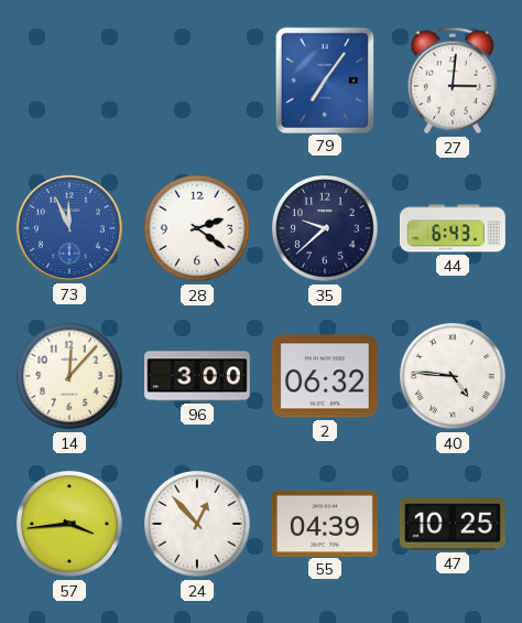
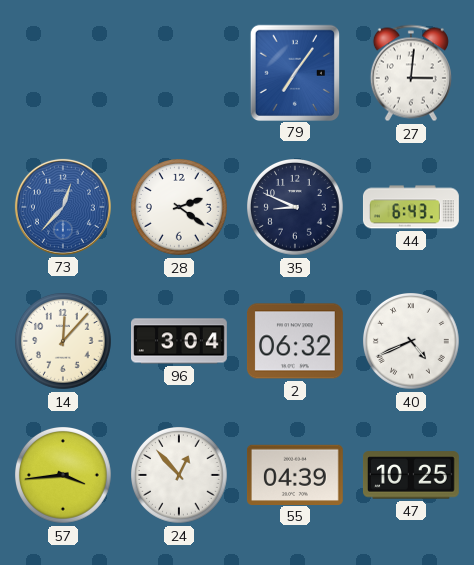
73: 11:56 -> 12:37 (63, 207)
35: 9:38 -> 8:49 (296, 208)
96: 3:00 -> 3:04 (180, 341)
40: 4:46 -> 4:41 (412, 342)
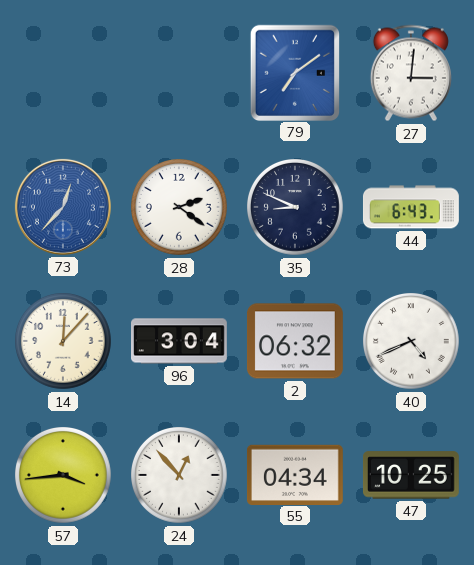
79: 7:06 -> 7:09 (294, 72)
55: 04:39 -> 04:34 (295, 474)
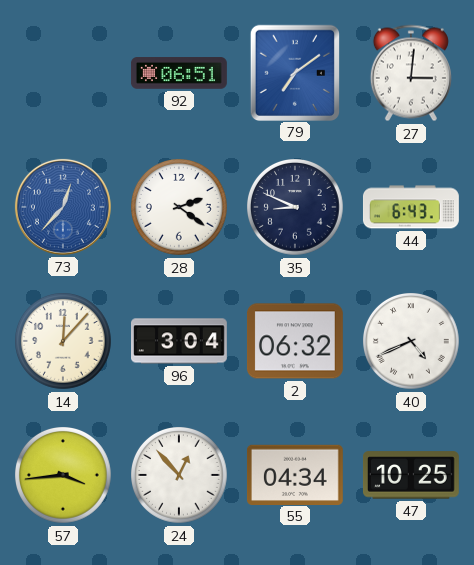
92: none -> 06:51 (179, 73)
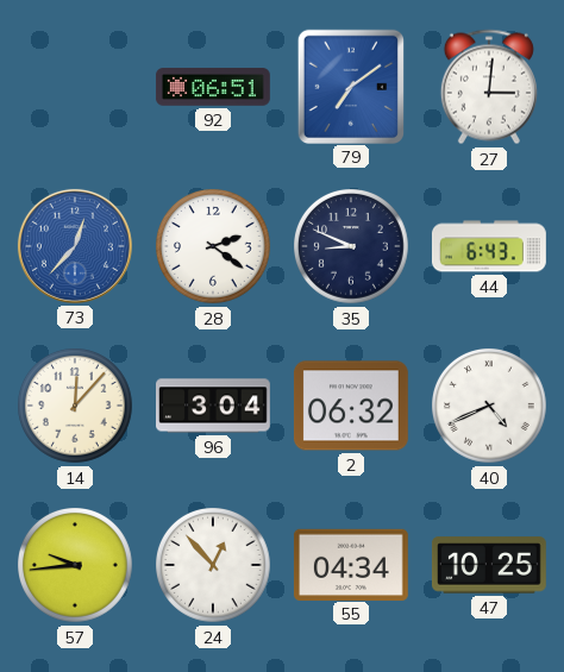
57: 3:44 -> 9:44 (76, 566)
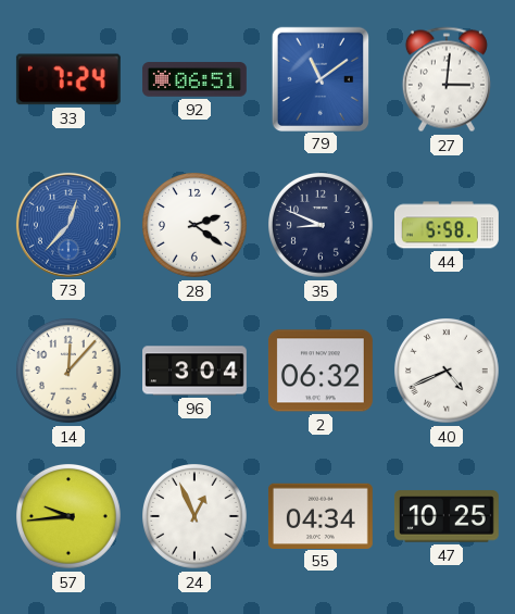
33: none -> 7:24 (68, 79)
79: 7:09 -> 11:09 (319, 78)
44: 6:43 -> 5:58 (447, 225)
24: 12:53 -> 12:56 (196, 517)
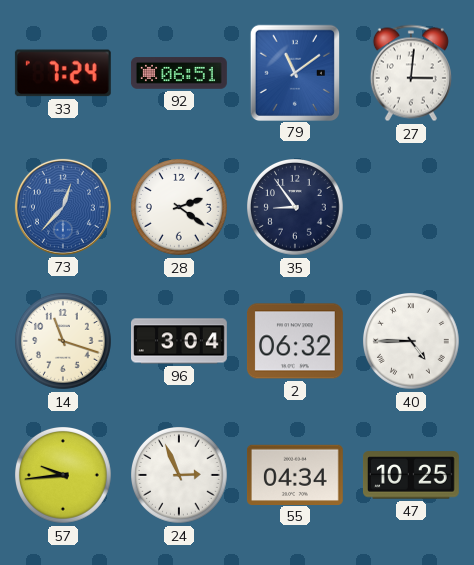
35: 8:49 -> 8:54 (296, 208)
44: 5:58 -> none (447, 225)
14: 12:07 -> 11:18 (64, 342)
40: 4:41 -> 4:45 (412, 342)
24: 12:56 -> 2:56 (180, 476)
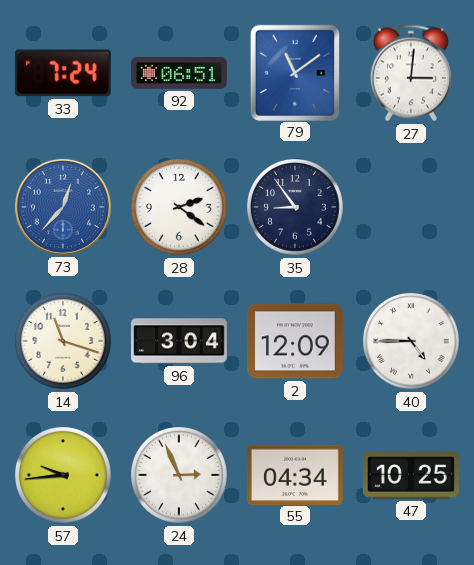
2: 06:32 -> 12:09 (295, 341)
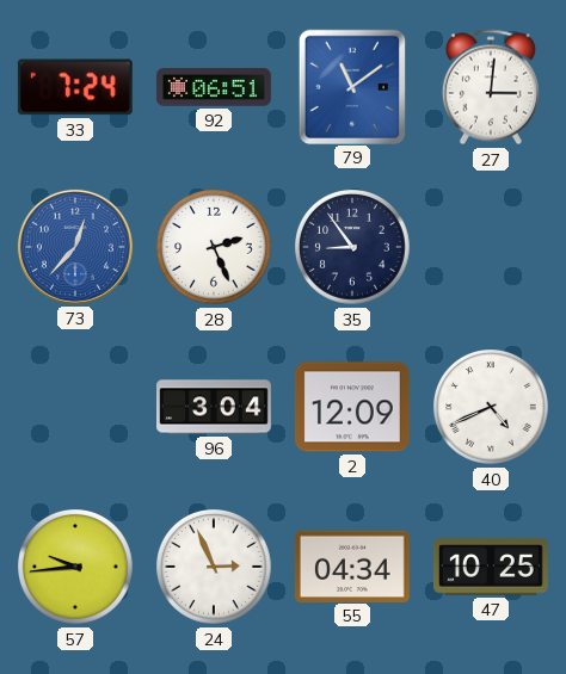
28: 2:21 -> 2:26 (215, 248)
14: 11:18 -> none (64, 342)
40: 4:45 -> 4:41 (492, 408)
